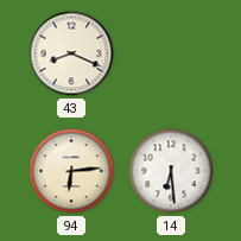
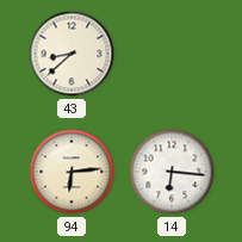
43: 8:19 -> 8:38 (72, 54)
14: 6:29 -> 6:16 (172, 172)
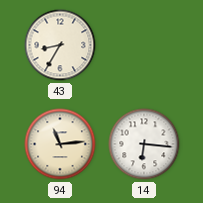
43: 8:38 -> 8:35 (60, 45)
94: 6:14 -> 11:14 (60, 144)
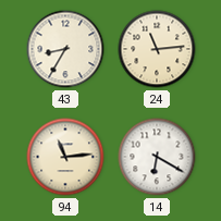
24: none -> 11:14 (157, 49)
14: 6:16 -> 6:20 (157, 157)
